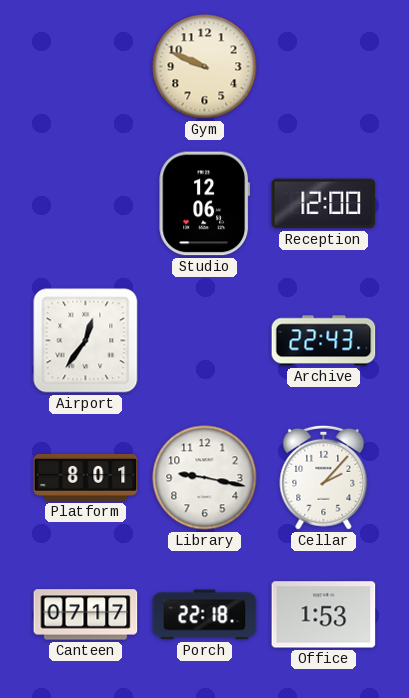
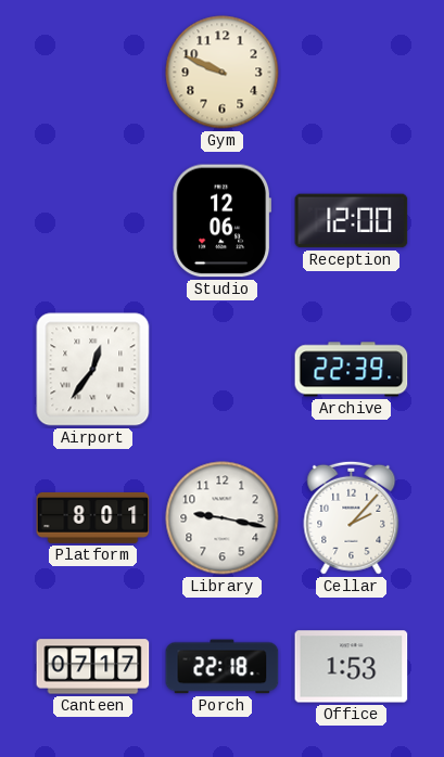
Archive: 22:43 -> 22:39 (352, 370)
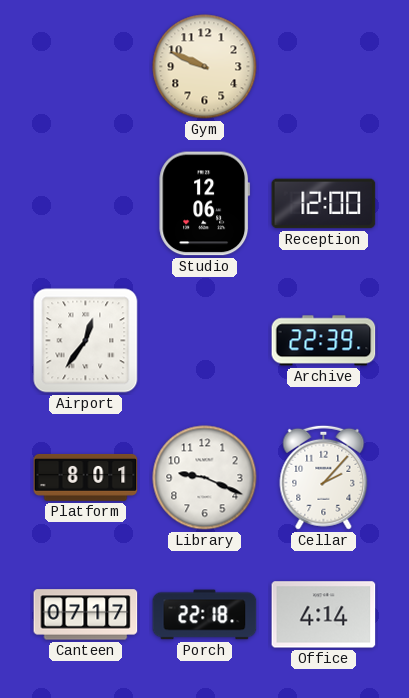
Library: 9:17 -> 9:19 (205, 478)
Office: 1:53 -> 4:14 (324, 615)
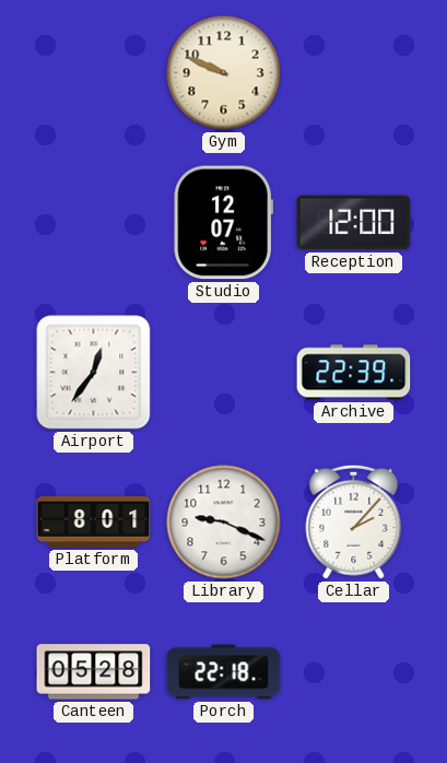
Studio: 12:06 -> 12:07 (224, 223)
Canteen: 07:17 -> 05:28 (94, 672)
Office: 4:14 -> none (324, 615)
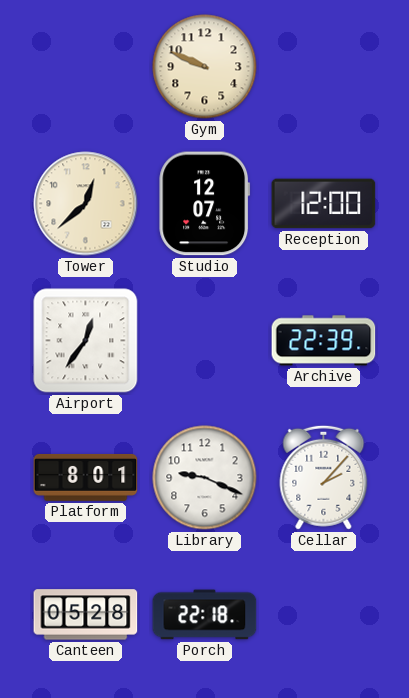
Tower: none -> 12:38 (86, 204)
